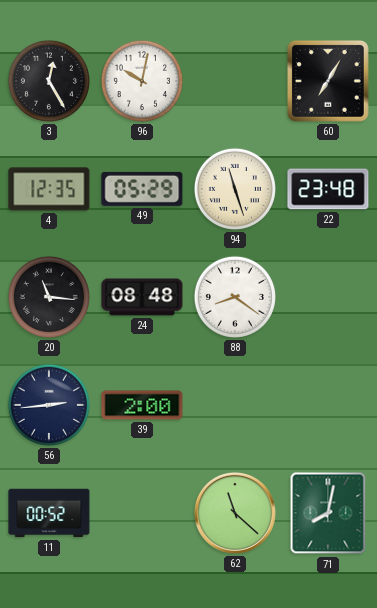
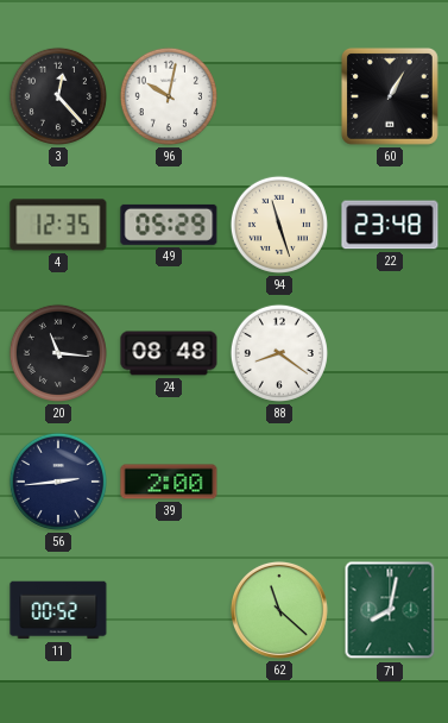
3: 12:25 -> 12:23 (58, 96)
60: 7:05 -> 1:05 (390, 96)
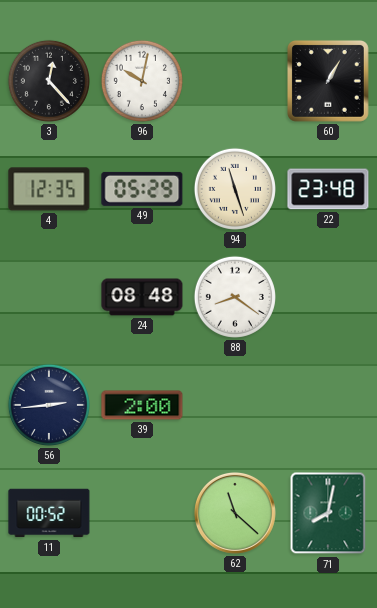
20: 11:16 -> none (58, 353)
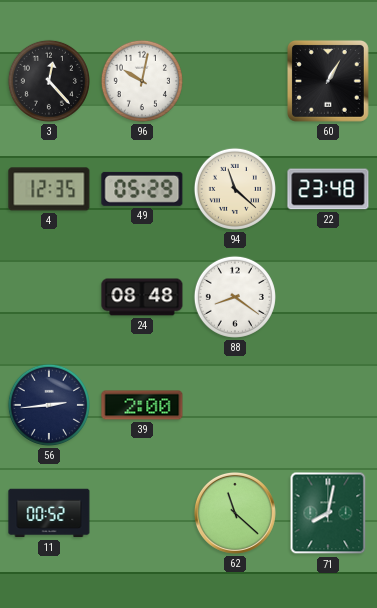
94: 11:27 -> 11:22 (235, 189)
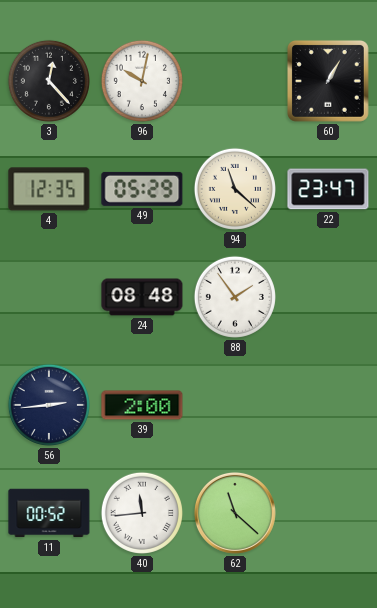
22: 23:48 -> 23:47 (328, 189)
88: 8:21 -> 1:54 (235, 297)
40: none -> 11:44 (142, 513)
71: 8:02 -> none (328, 513)
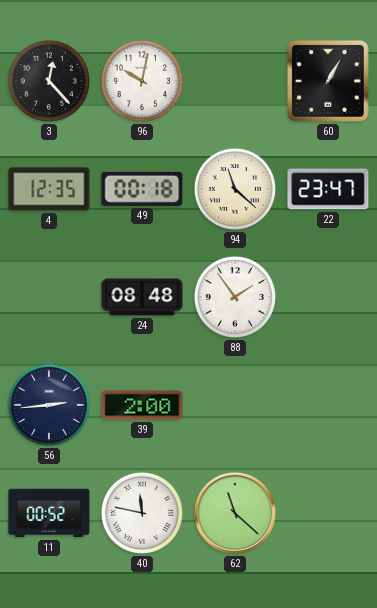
49: 05:29 -> 00:18 (142, 189)
40: 11:44 -> 11:47 (142, 513)
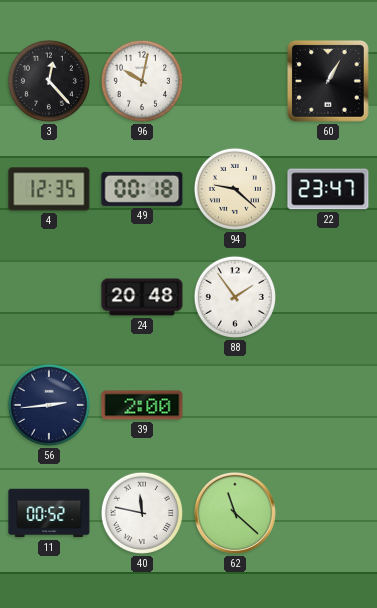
94: 11:22 -> 9:22 (235, 189)
24: 08:48 -> 20:48 (142, 297)
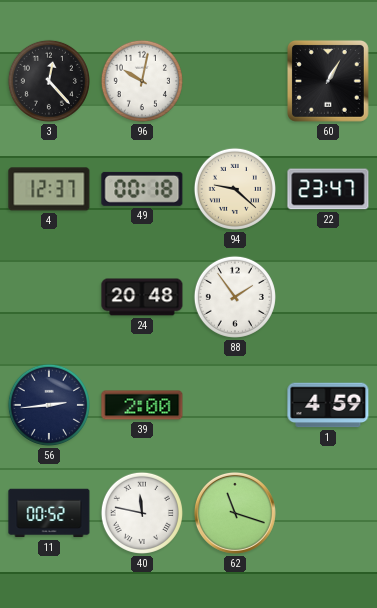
4: 12:35 -> 12:37 (49, 189)
1: none -> 4:59 (328, 405)
62: 11:22 -> 11:18 (235, 513)
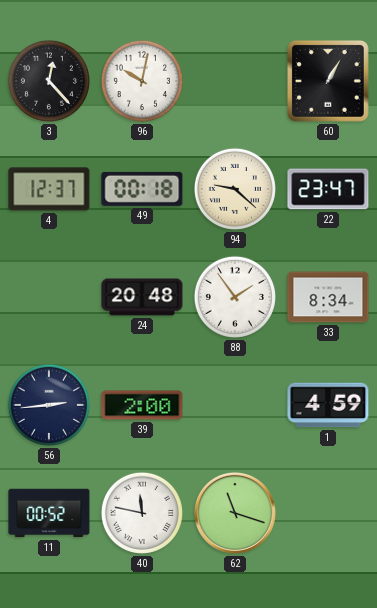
33: none -> 8:34 (328, 297)
